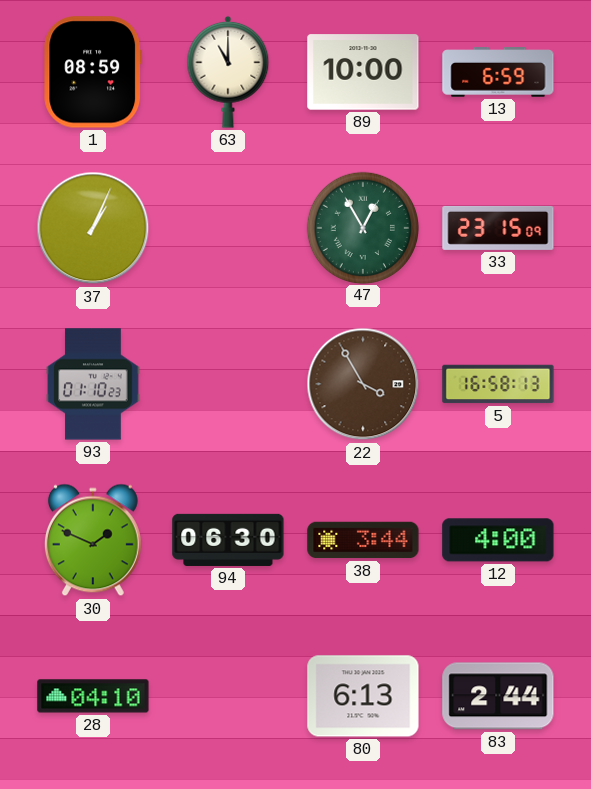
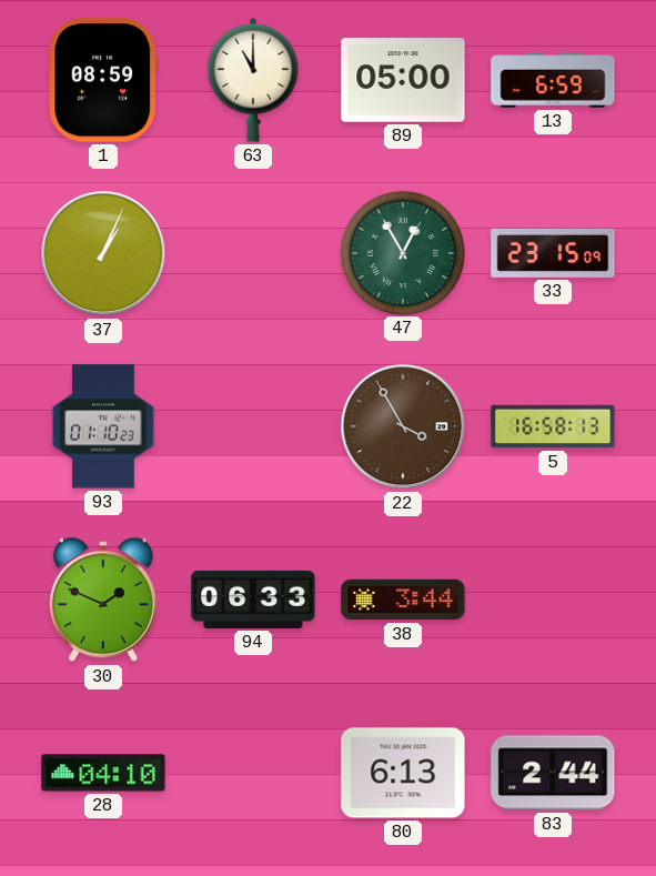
89: 10:00 -> 05:00 (403, 80)
94: 06:30 -> 06:33 (253, 600)
12: 4:00 -> none (498, 540)
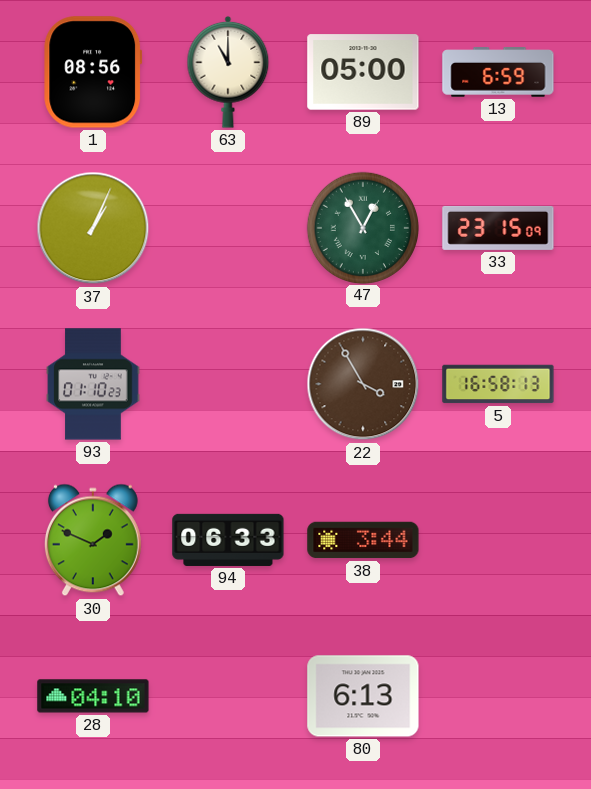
1: 08:59 -> 08:56 (93, 72)
83: 2:44 -> none (553, 773)
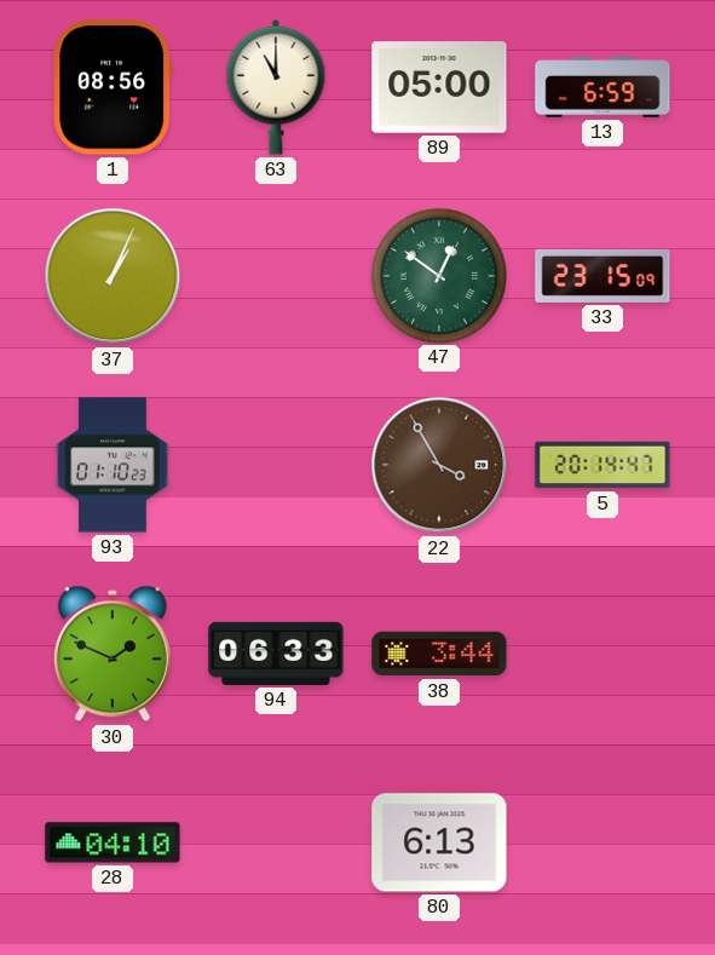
47: 12:55 -> 12:51 (438, 275)
5: 16:58 -> 20:14 (602, 465)
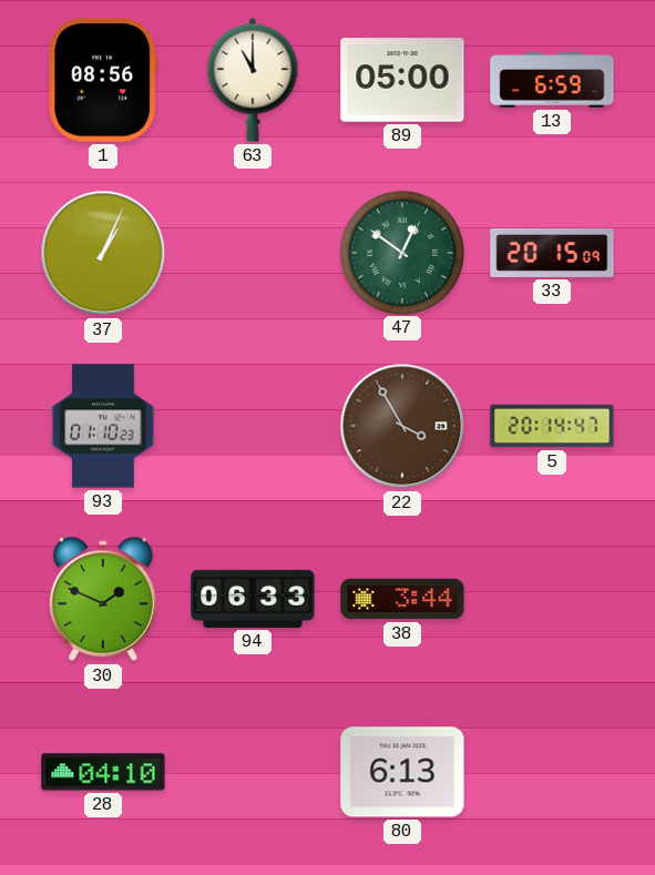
33: 23:15 -> 20:15 (552, 253)
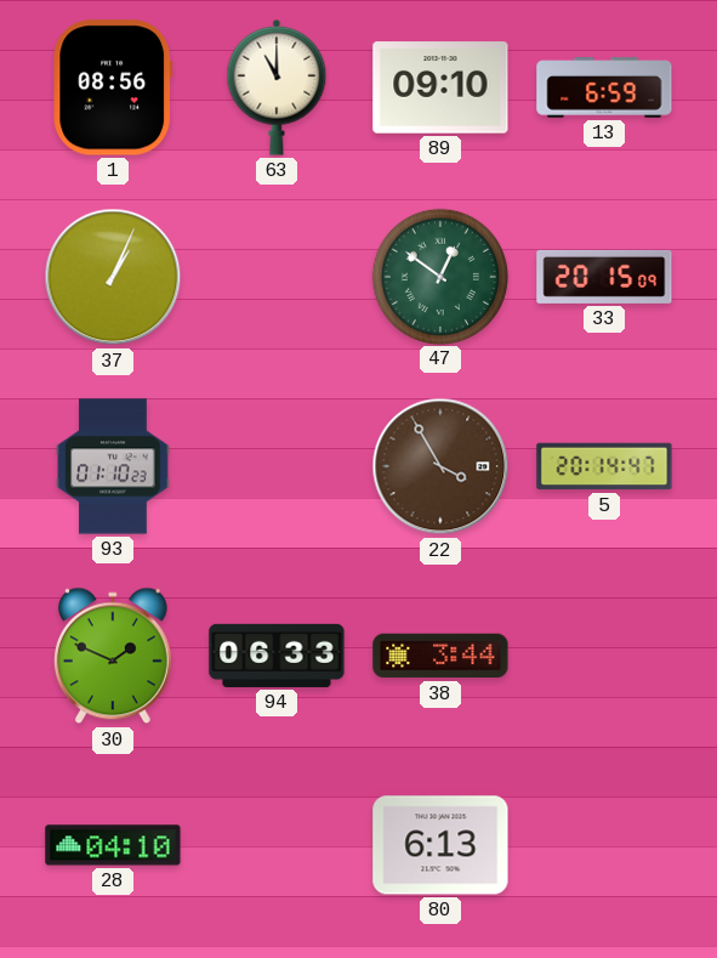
89: 05:00 -> 09:10 (440, 87)
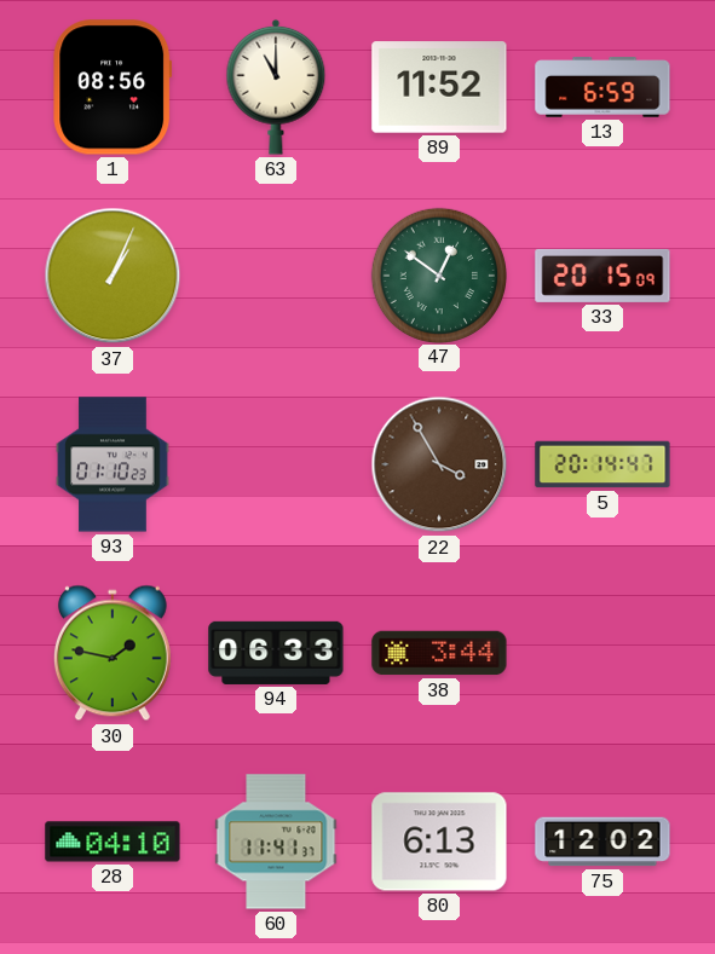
89: 09:10 -> 11:52 (439, 87)
30: 1:49 -> 1:47 (113, 653)
60: none -> 11:41 (276, 842)
75: none -> 12:02 (602, 842)
